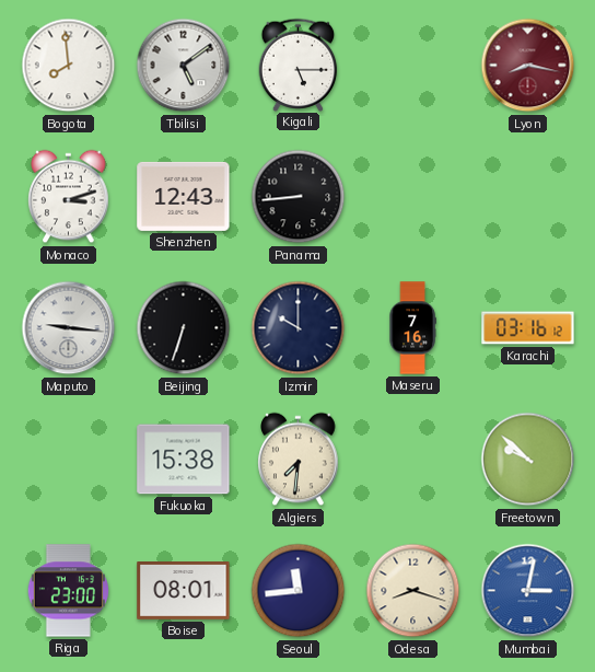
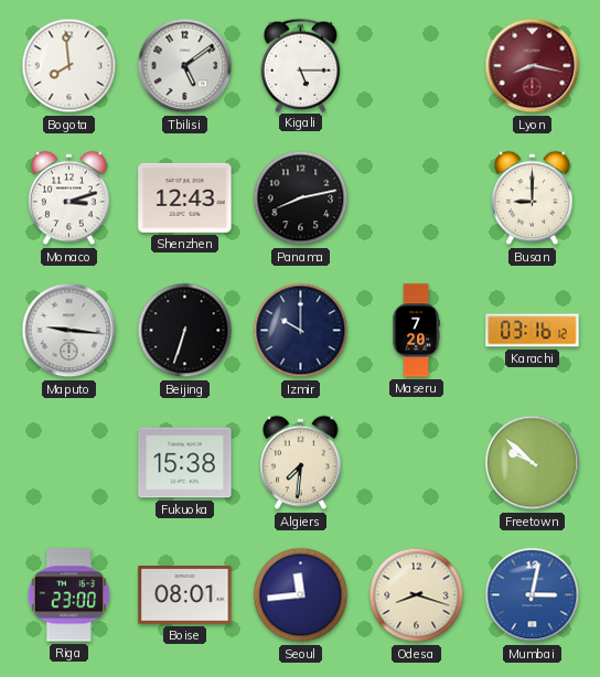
Panama: 8:44 -> 8:13 (301, 198)
Busan: none -> 9:00 (533, 198)
Maseru: 7:16 -> 7:20 (416, 331)
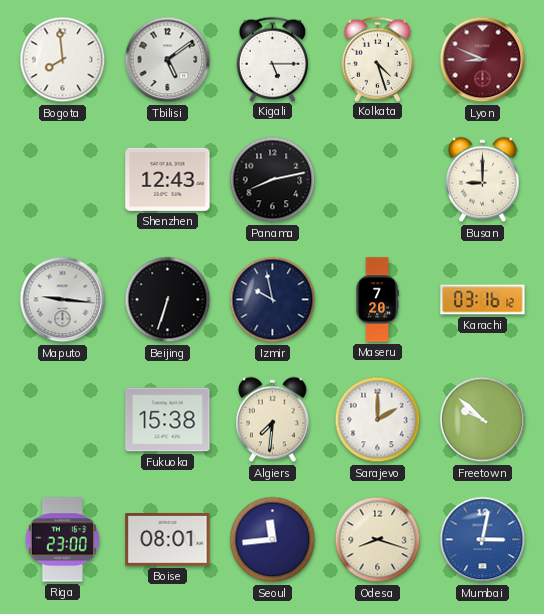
Kolkata: none -> 4:27 (378, 59)
Lyon: 8:17 -> 8:49 (483, 60)
Monaco: 3:12 -> none (69, 198)
Izmir: 10:00 -> 9:58 (273, 300)
Sarajevo: none -> 2:00 (378, 420)
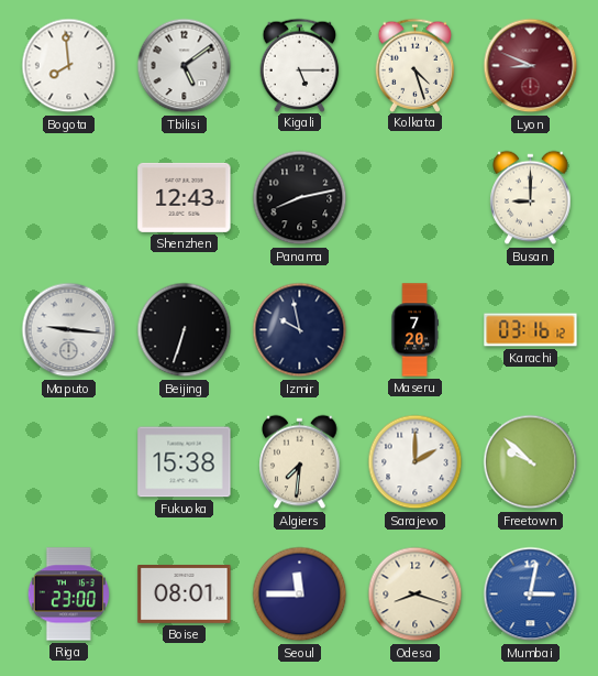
Seoul: 11:44 -> 11:45 (300, 595)
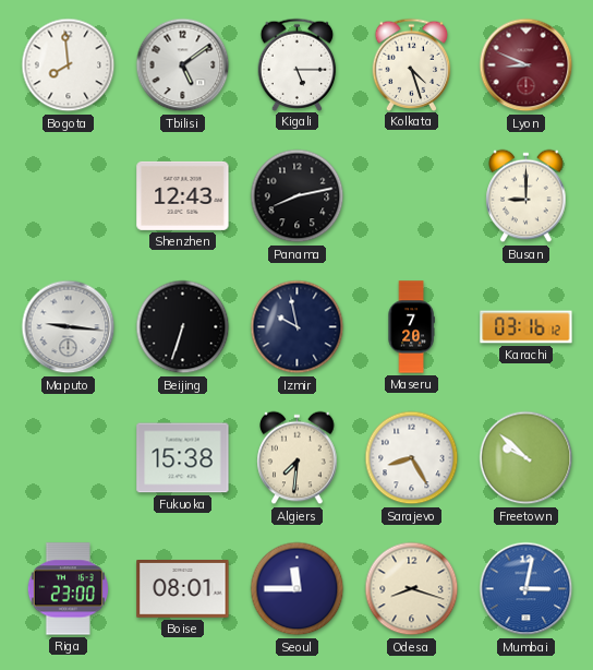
Sarajevo: 2:00 -> 8:25 (412, 458)
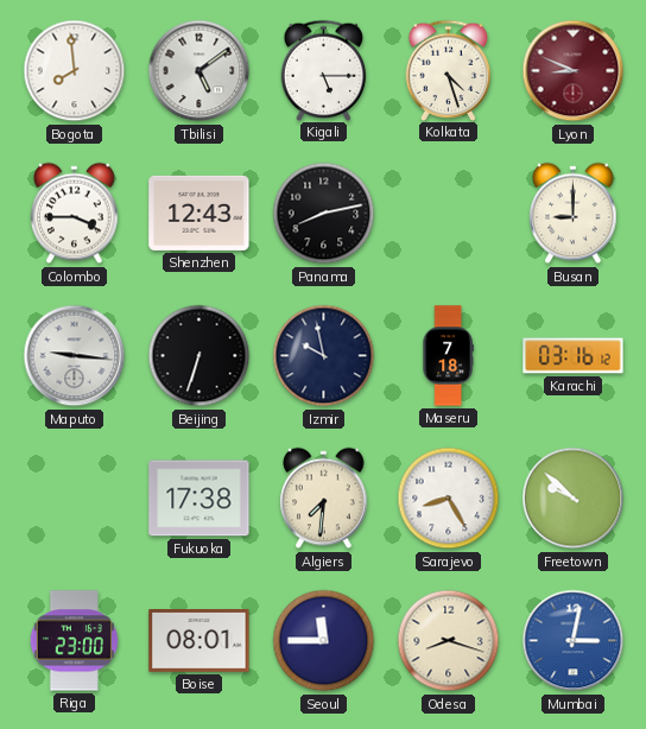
Colombo: none -> 3:45 (75, 214)
Maseru: 7:20 -> 7:18 (448, 356)
Fukuoka: 15:38 -> 17:38 (199, 499)
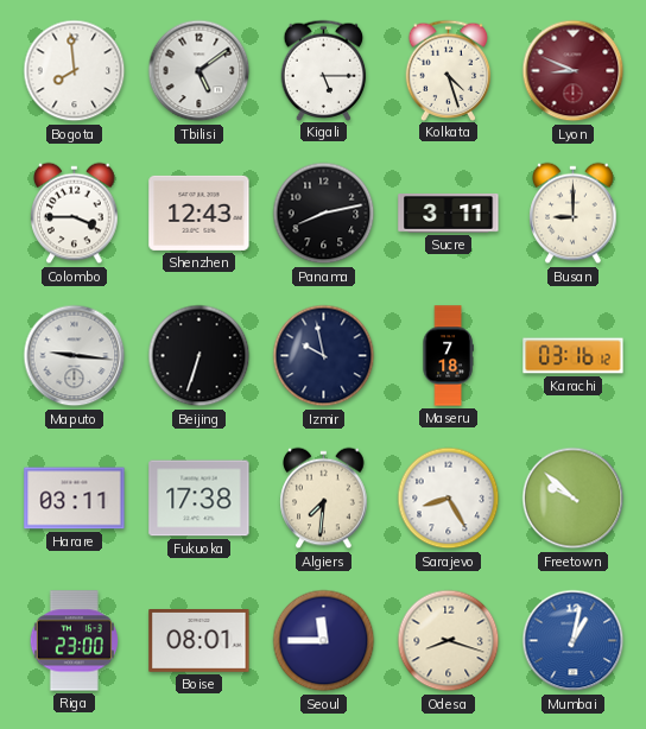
Sucre: none -> 3:11 (449, 214)
Harare: none -> 03:11 (75, 499)
Mumbai: 3:02 -> 1:02 (574, 641)
